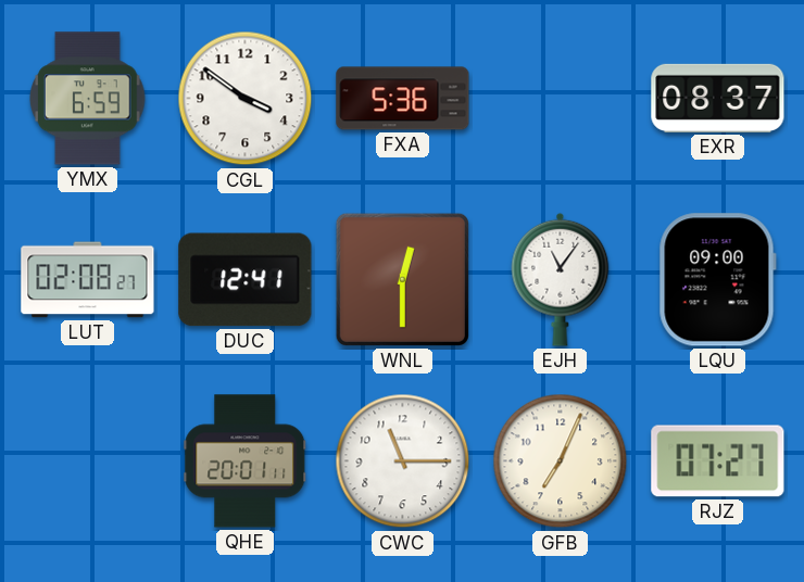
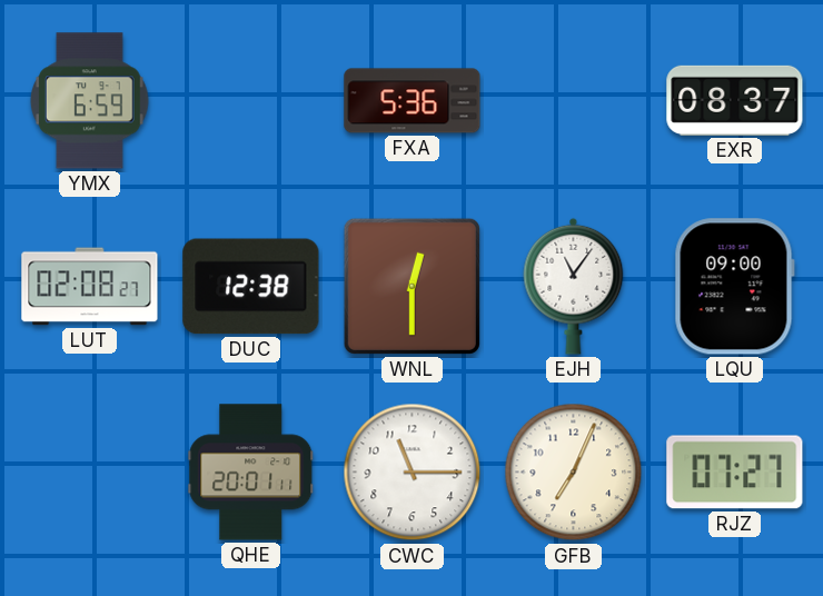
CGL: 3:51 -> none (246, 99)
DUC: 12:41 -> 12:38 (251, 287)
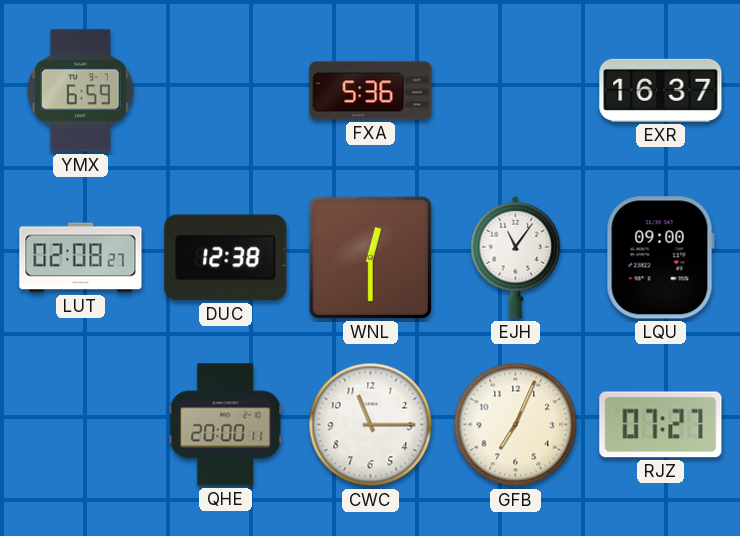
EXR: 08:37 -> 16:37 (661, 90)
QHE: 20:01 -> 20:00 (226, 425)
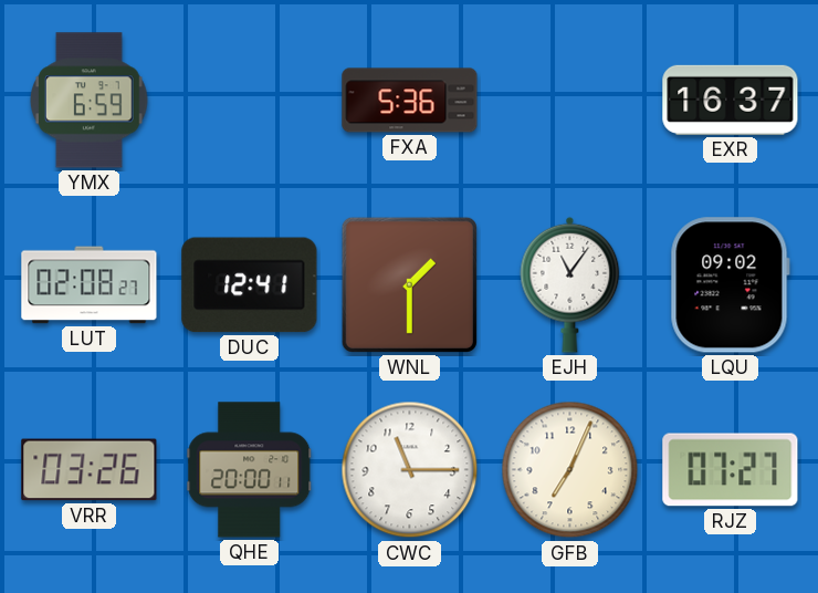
DUC: 12:38 -> 12:41 (250, 285)
WNL: 12:30 -> 1:30 (409, 284)
LQU: 09:00 -> 09:02 (730, 285)
VRR: none -> 03:26 (90, 470)
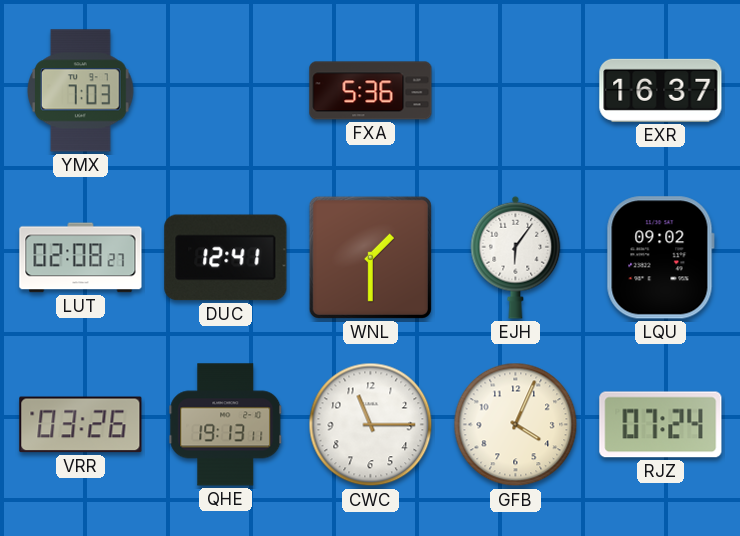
YMX: 6:59 -> 7:03 (81, 91)
EJH: 11:06 -> 6:06 (516, 257)
QHE: 20:00 -> 19:13 (226, 425)
GFB: 7:04 -> 4:04 (516, 425)
RJZ: 07:27 -> 07:24 (661, 425)
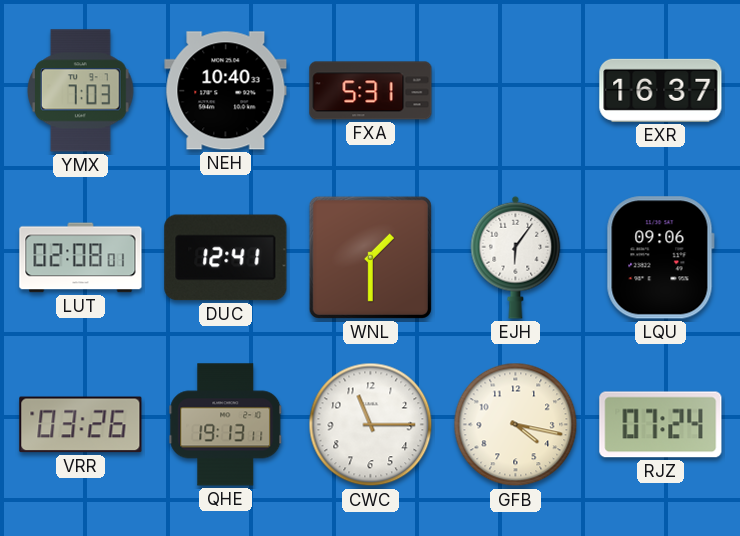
NEH: none -> 10:40 (226, 91)
FXA: 5:36 -> 5:31 (371, 91)
LUT: 02:08:27 -> 02:08:01 (81, 258)
LQU: 09:02 -> 09:06 (660, 258)
GFB: 4:04 -> 4:17 (516, 425)
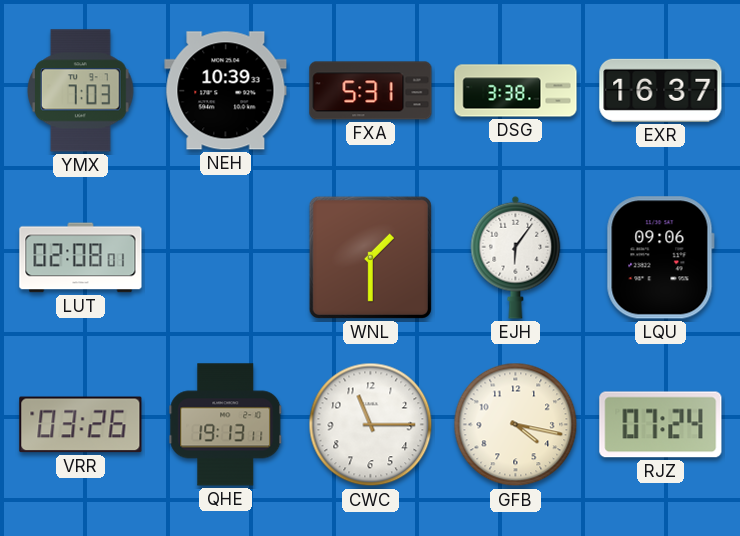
NEH: 10:40 -> 10:39 (226, 91)
DSG: none -> 3:38 (516, 91)
DUC: 12:41 -> none (226, 258)
